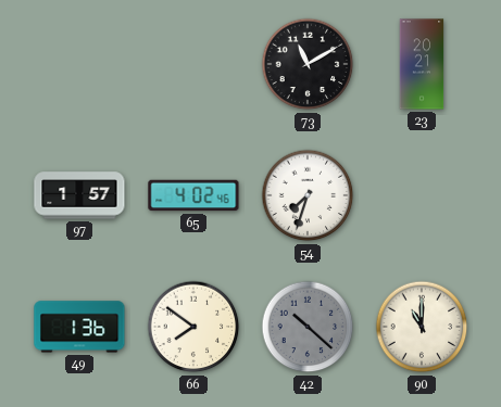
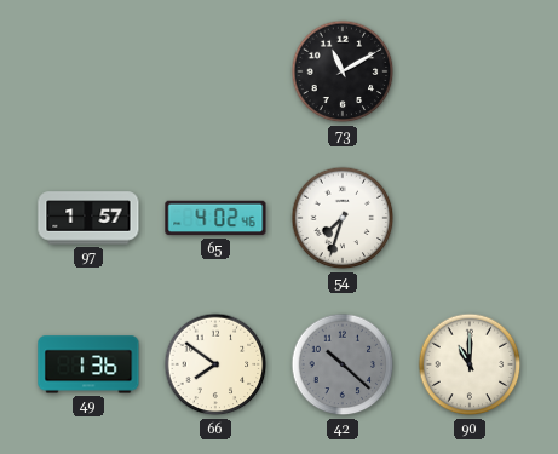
23: 20:21 -> none (422, 64)
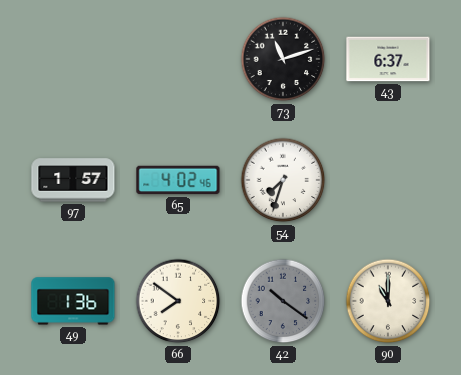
73: 11:10 -> 11:12 (283, 59)
43: none -> 6:37 (388, 59)
42: 10:22 -> 10:21 (283, 301)
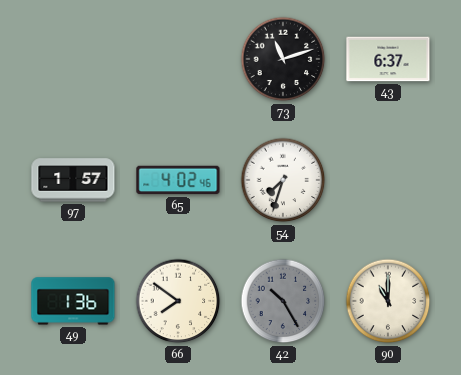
42: 10:21 -> 10:25 (283, 301)
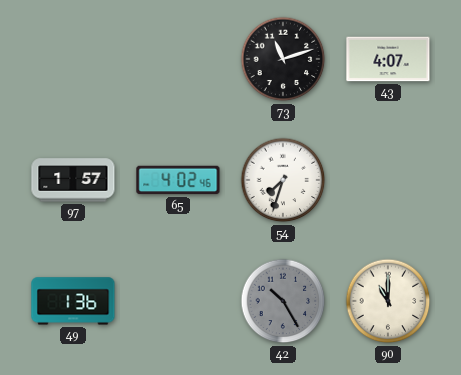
43: 6:37 -> 4:07 (388, 59)
66: 7:51 -> none (178, 301)
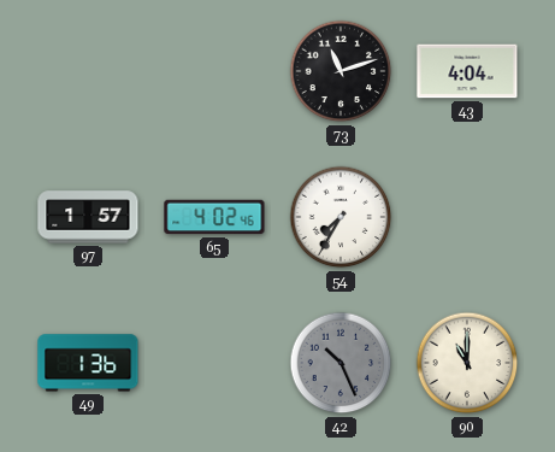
43: 4:07 -> 4:04 (467, 71)
54: 7:33 -> 7:35 (341, 217)
42: 10:25 -> 10:26 (341, 363)
